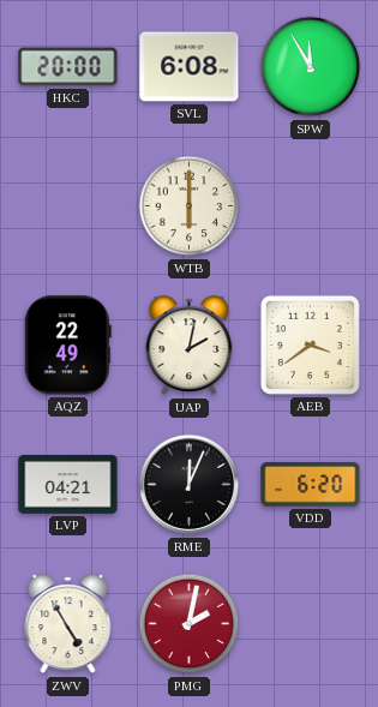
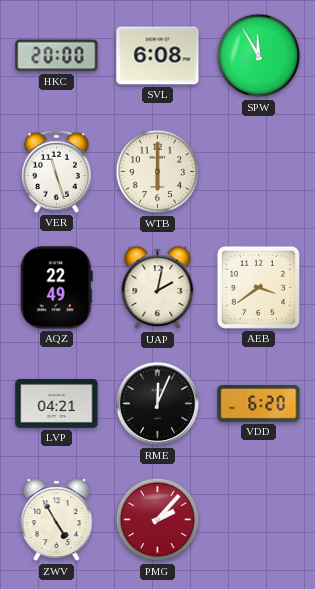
VER: none -> 11:27 (56, 171)
PMG: 2:02 -> 2:07 (158, 520)
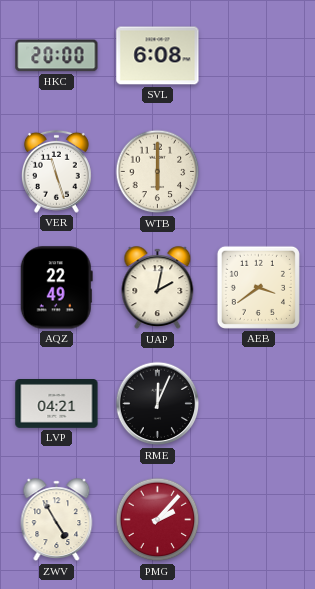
SPW: 11:55 -> none (259, 56)
VDD: 6:20 -> none (259, 404)
